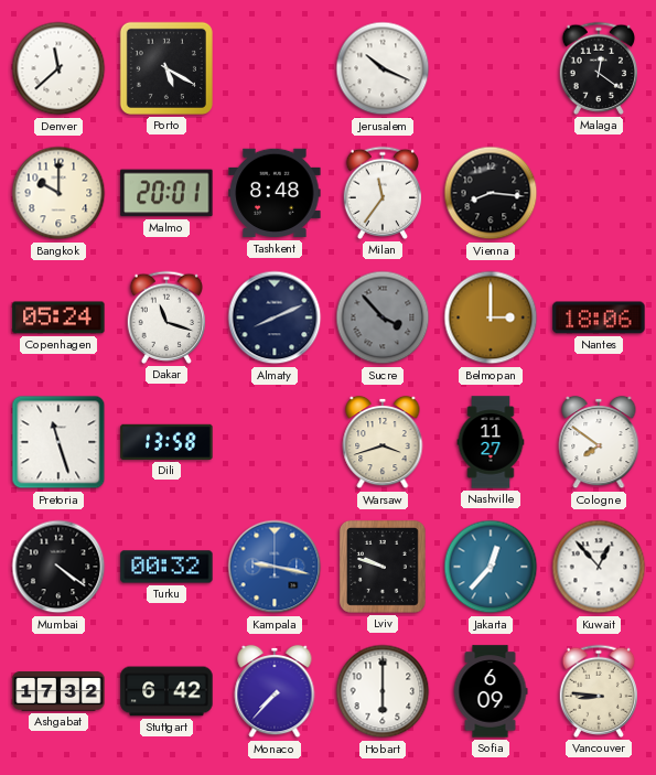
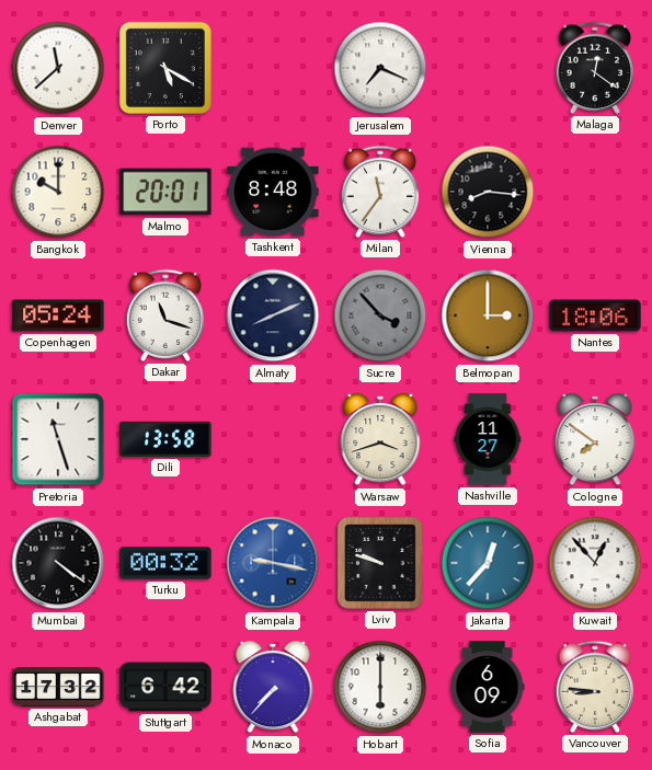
Jerusalem: 10:19 -> 7:19 (380, 68)
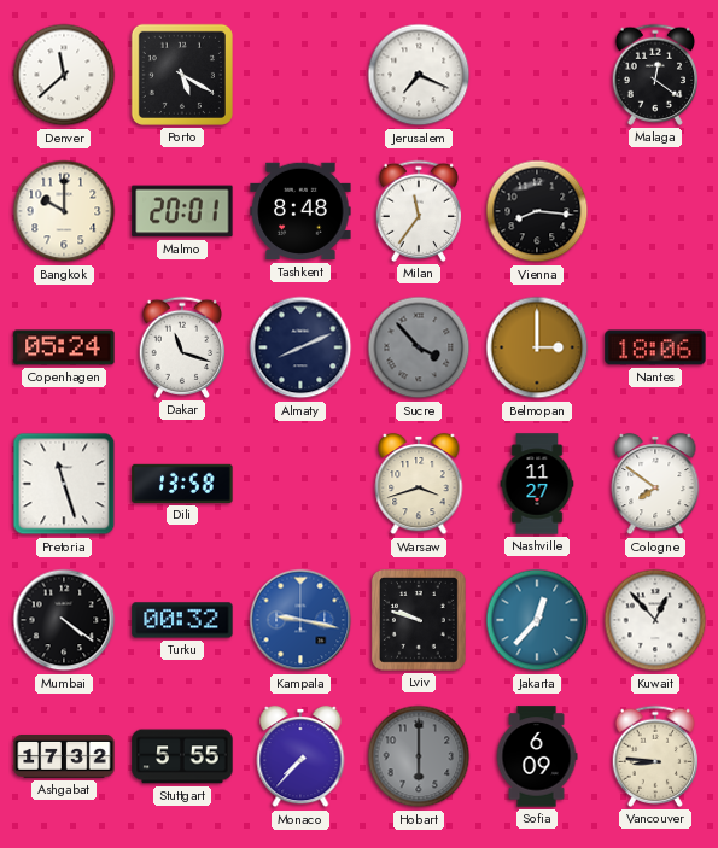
Stuttgart: 6:42 -> 5:55 (182, 756)
Hobart dial: white -> grey (419, 756)
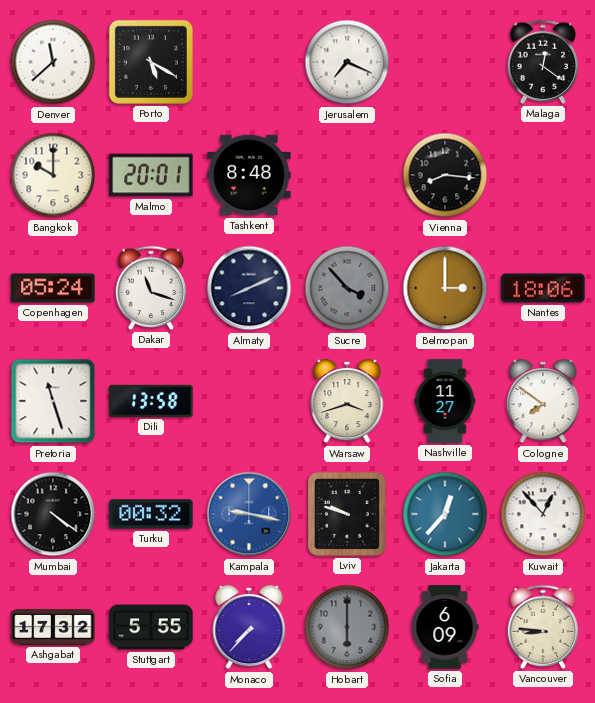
Milan: 11:36 -> none (419, 211)
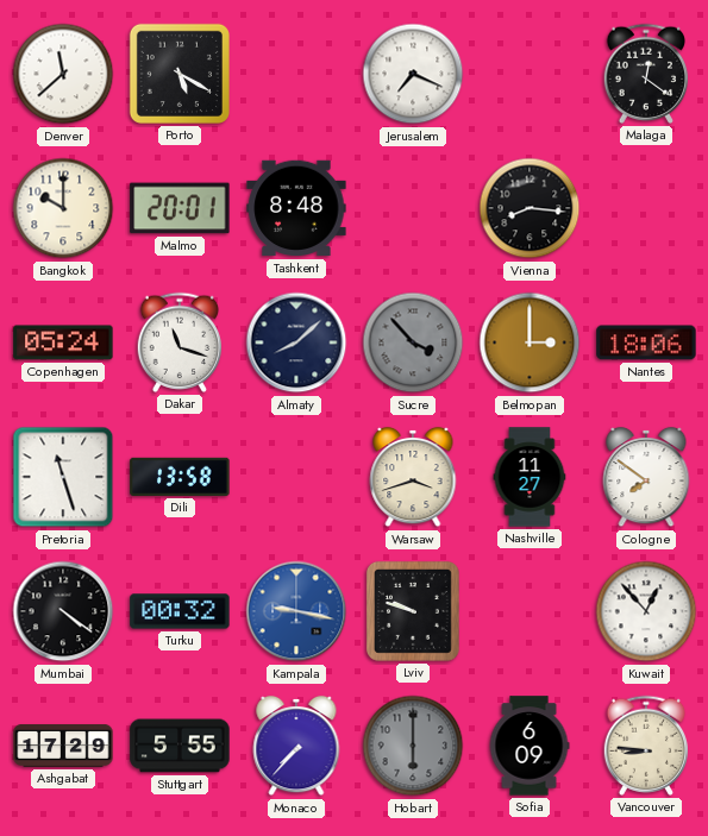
Almaty: 8:11 -> 8:08 (296, 342)
Jakarta: 12:37 -> none (445, 514)
Ashgabat: 17:32 -> 17:29 (63, 747)
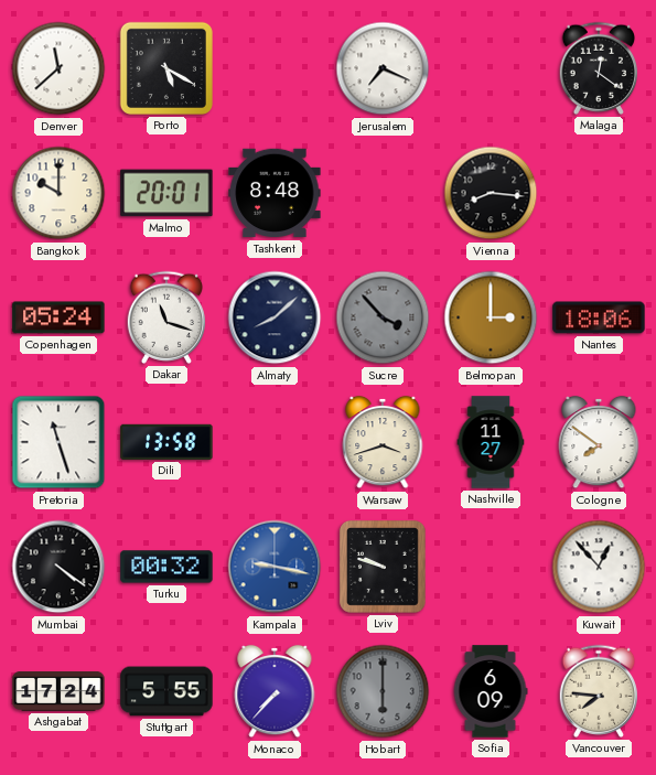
Ashgabat: 17:29 -> 17:24 (58, 692)
Vancouver: 8:46 -> 7:46 (599, 691)
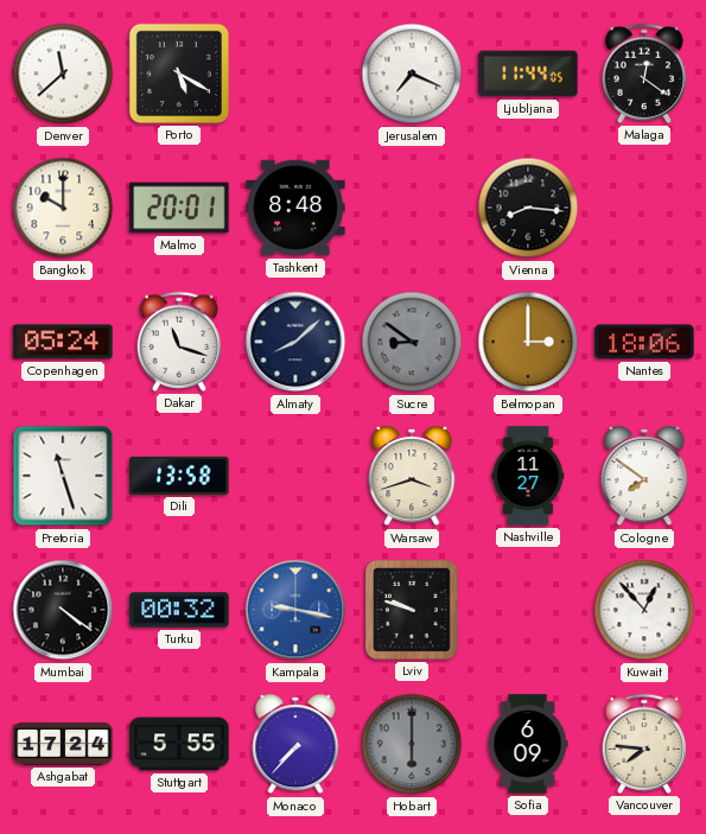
Ljubljana: none -> 11:44 (528, 74)
Sucre: 3:53 -> 8:51 (412, 342)
